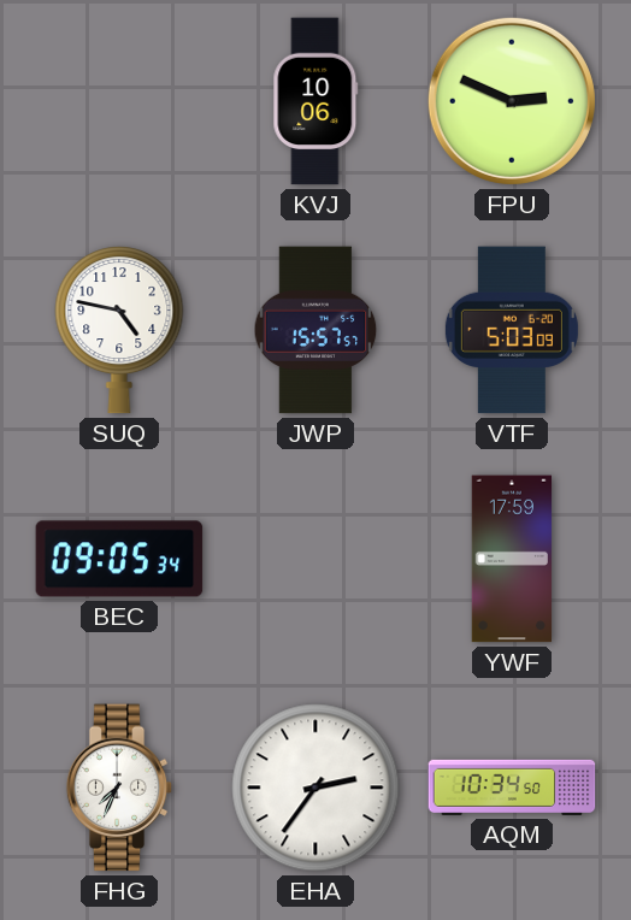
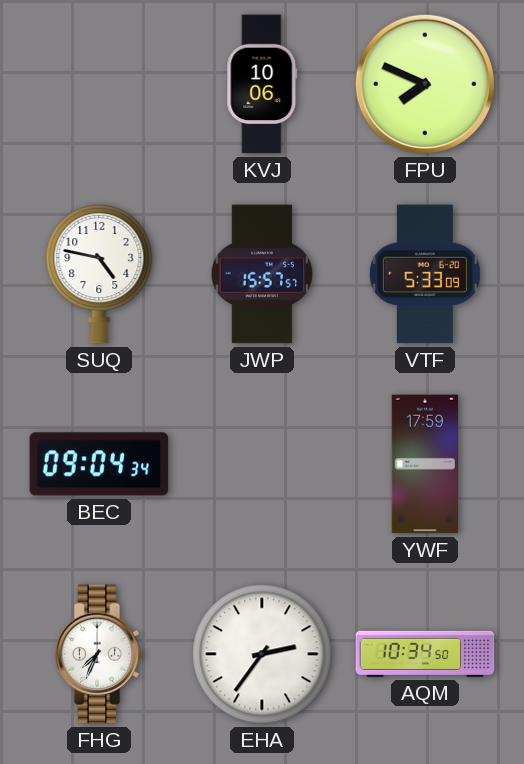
FPU: 2:49 -> 7:49 (425, 84)
VTF: 5:03 -> 5:33 (425, 274)
BEC: 09:05 -> 09:04 (99, 464)
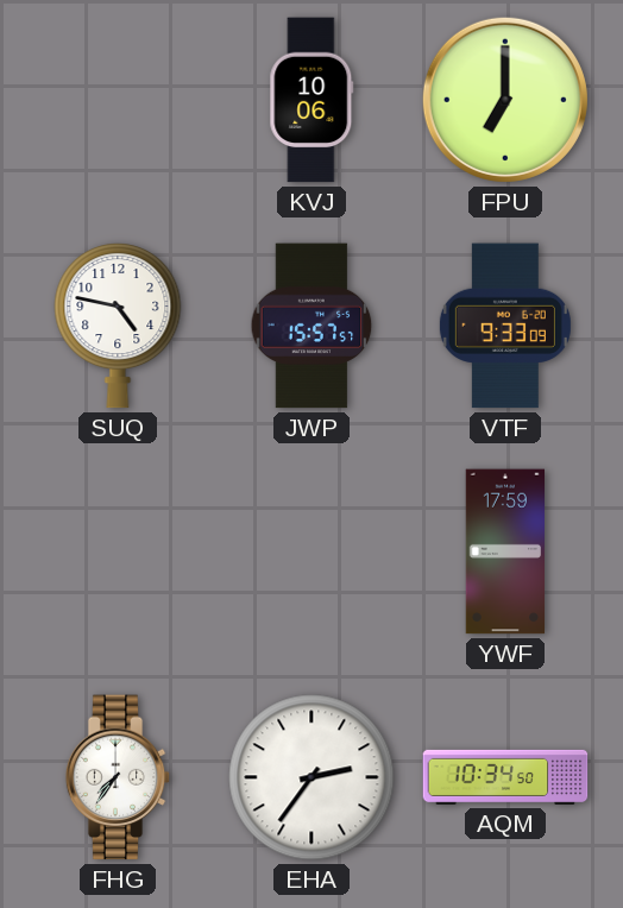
FPU: 7:49 -> 7:00 (505, 100)
VTF: 5:33 -> 9:33 (505, 326)
BEC: 09:04 -> none (99, 464)
FHG: 7:34 -> 7:36 (118, 777)
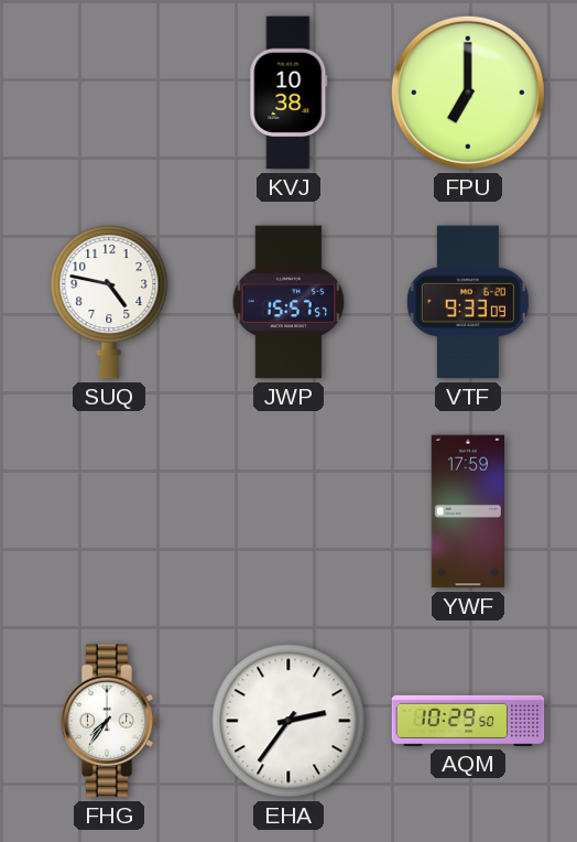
KVJ: 10:06 -> 10:38 (288, 93)
AQM: 10:34 -> 10:29 (468, 721)
